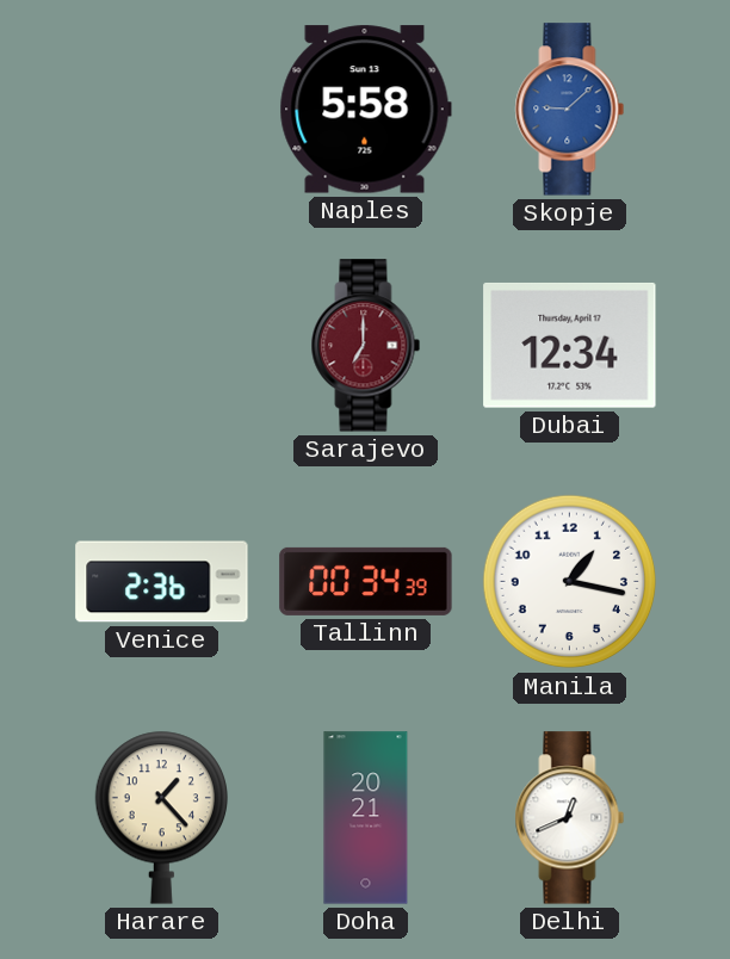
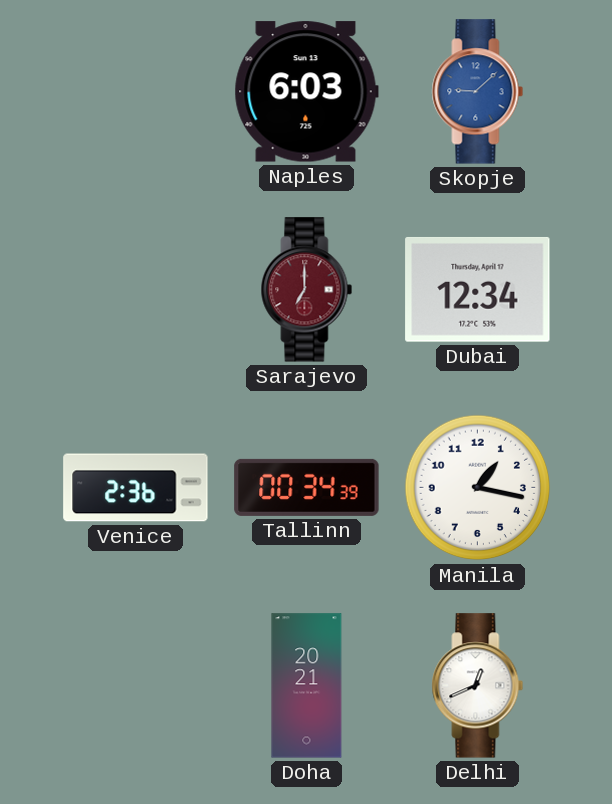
Naples: 5:58 -> 6:03 (306, 92)
Harare: 1:23 -> none (161, 817)
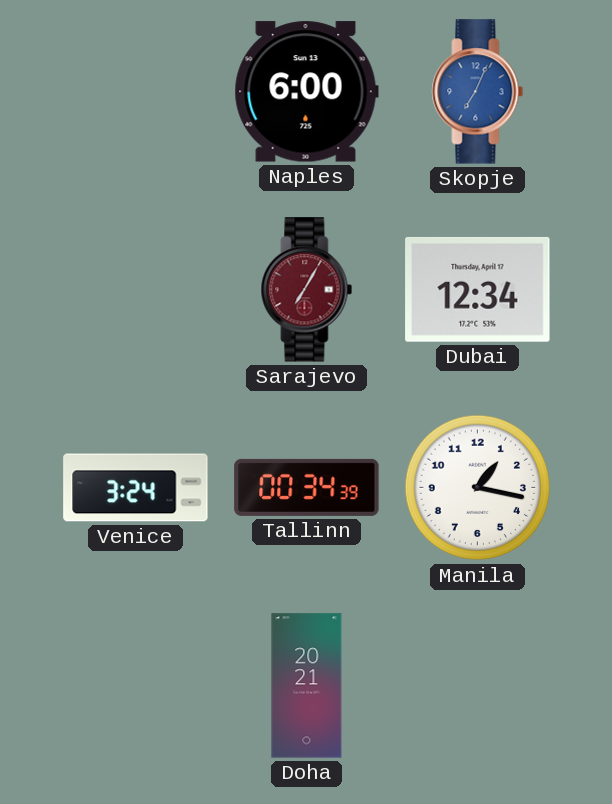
Naples: 6:03 -> 6:00 (306, 92)
Skopje: 9:08 -> 7:04 (478, 92)
Sarajevo: 7:00 -> 7:05 (307, 290)
Venice: 2:36 -> 3:24 (136, 488)
Delhi: 12:41 -> none (478, 686)
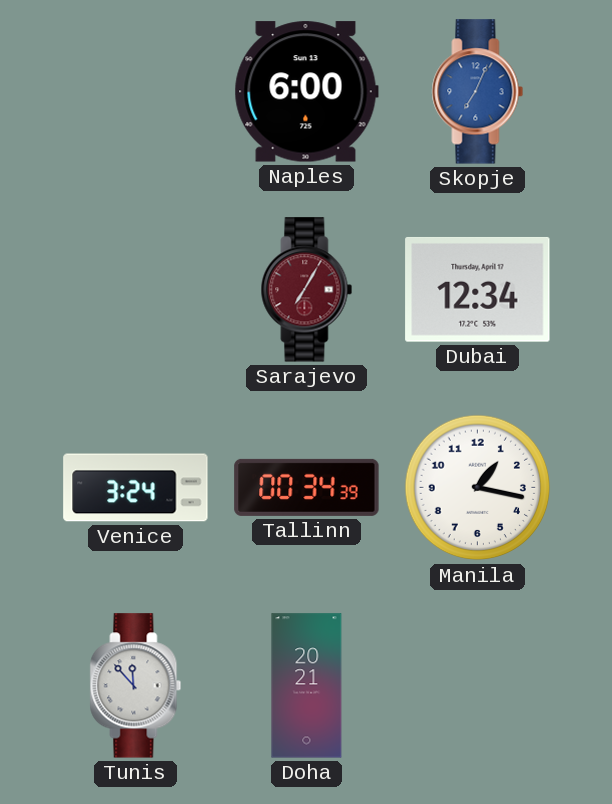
Tunis: none -> 11:53 (136, 686)
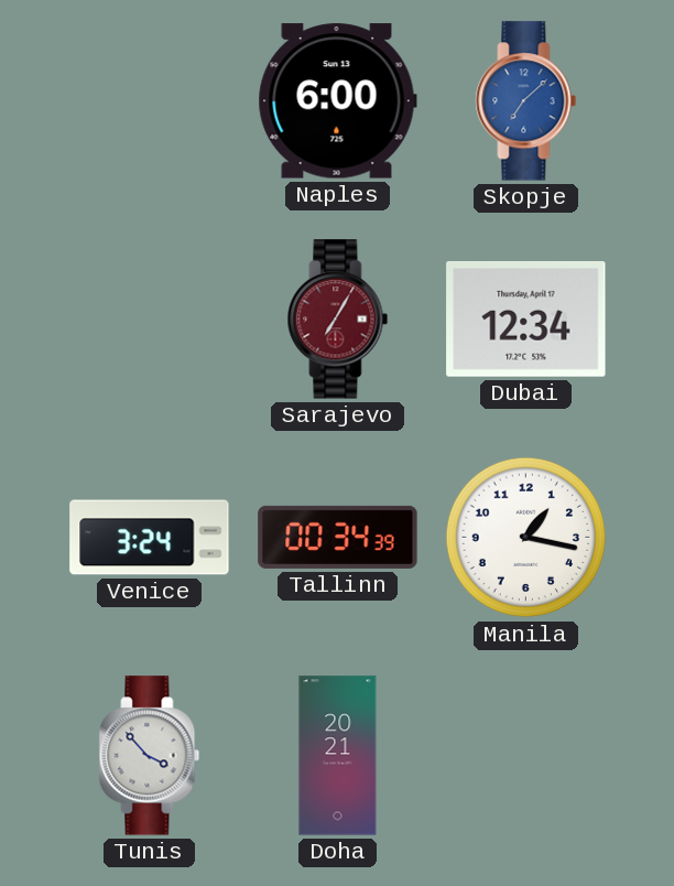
Skopje: 7:04 -> 7:08 (526, 101)
Tunis: 11:53 -> 3:53 (150, 756)
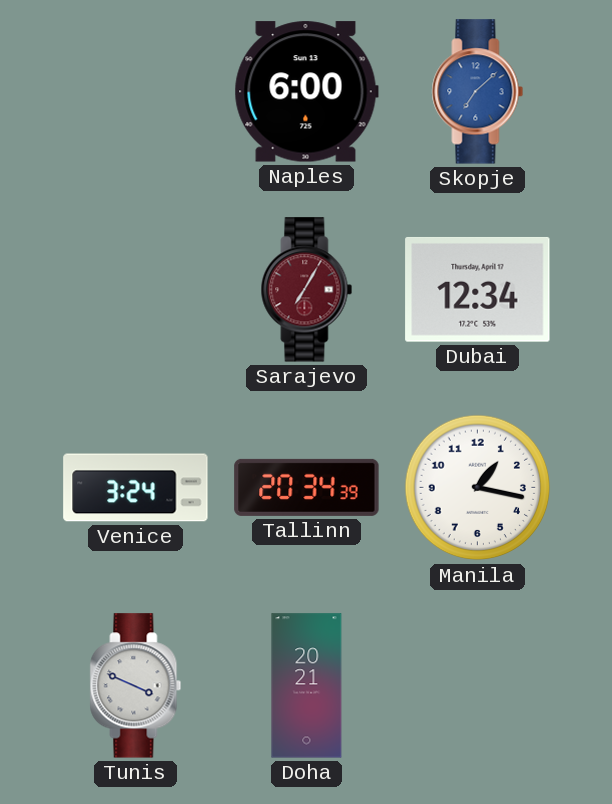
Tallinn: 00:34 -> 20:34 (307, 487)
Tunis: 3:53 -> 3:49 (136, 686)
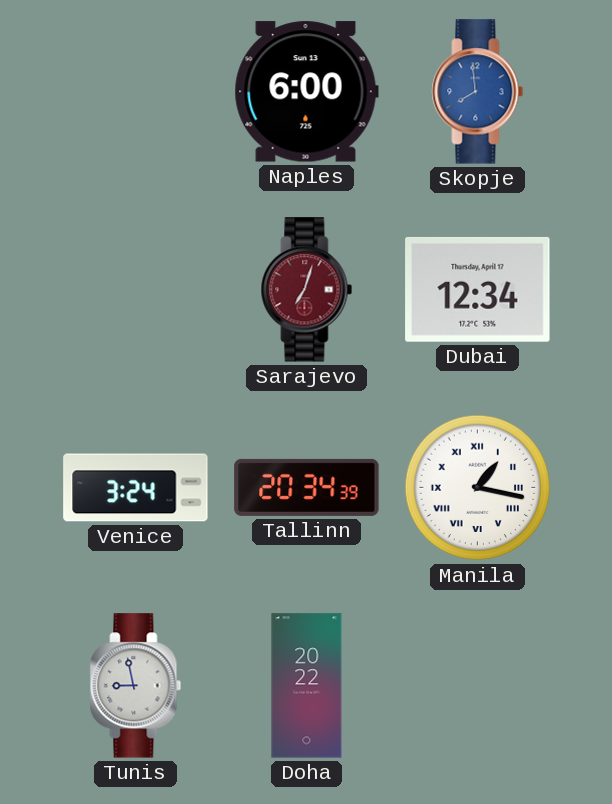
Skopje: 7:08 -> 7:59 (478, 92)
Sarajevo: 7:05 -> 7:03 (307, 290)
Manila numerals: Arabic -> Roman (478, 488)
Tunis: 3:49 -> 8:58 (136, 686)
Doha: 20:21 -> 20:22 (307, 686)
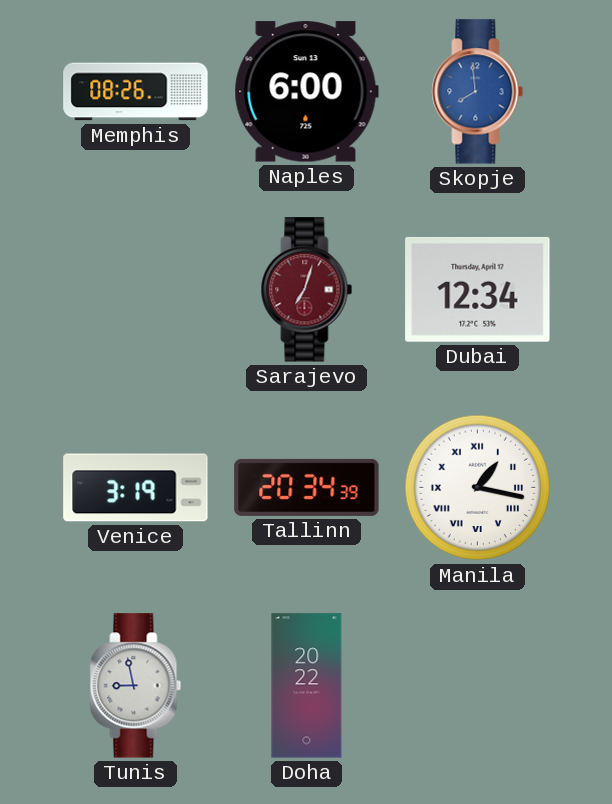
Memphis: none -> 08:26 (136, 92)
Venice: 3:24 -> 3:19 (136, 488)
